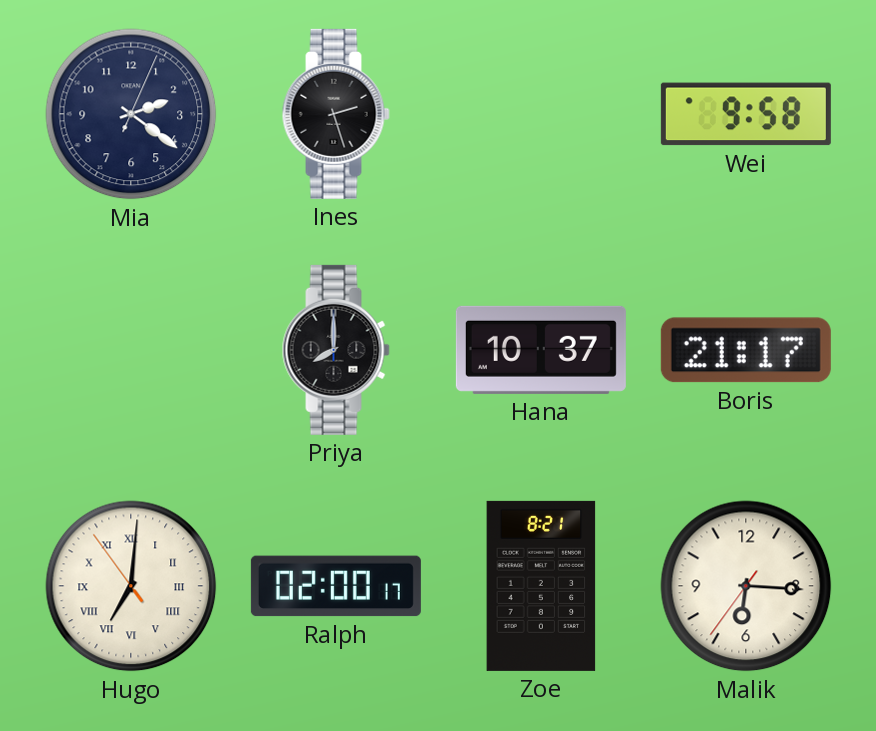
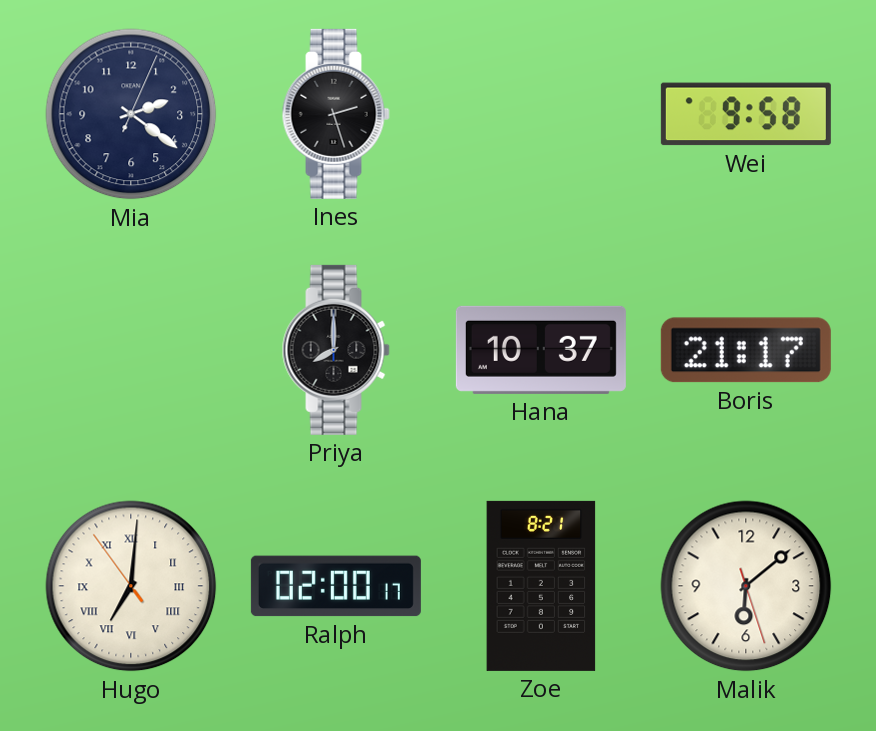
Malik: 6:15 -> 6:08 (746, 586)
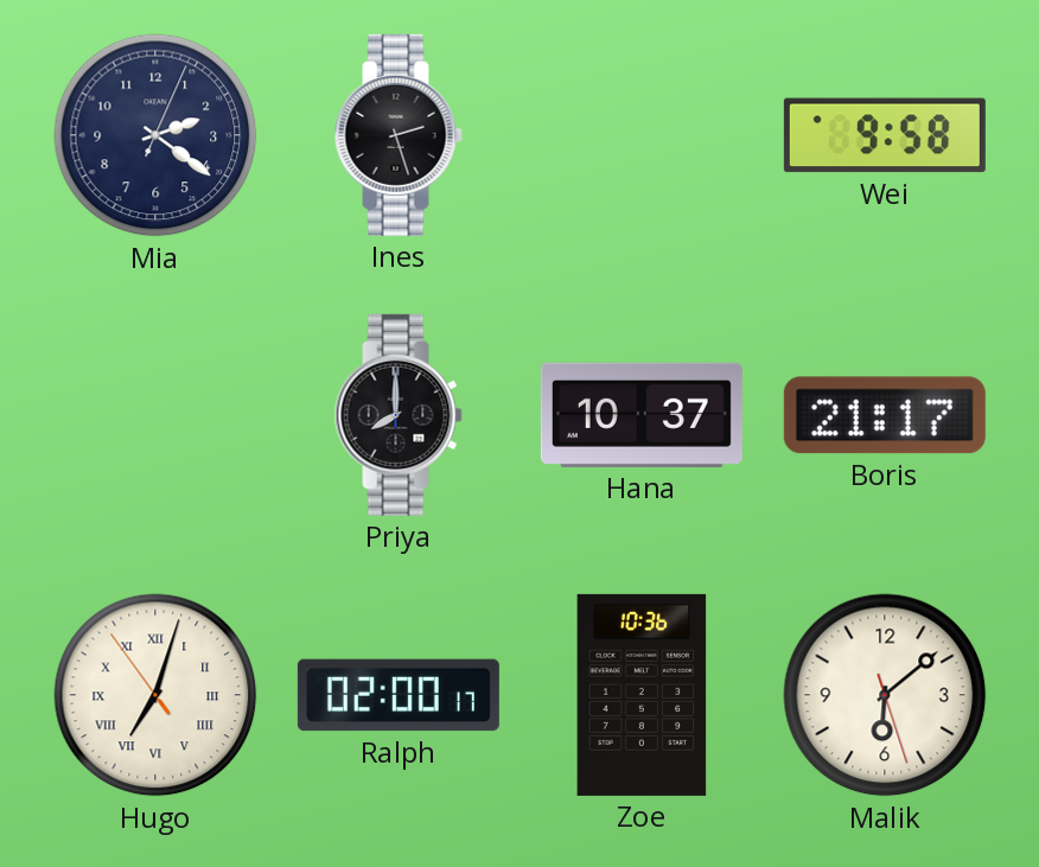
Hugo: 7:00 -> 7:02 (155, 695)
Zoe: 8:21 -> 10:36 (642, 695)
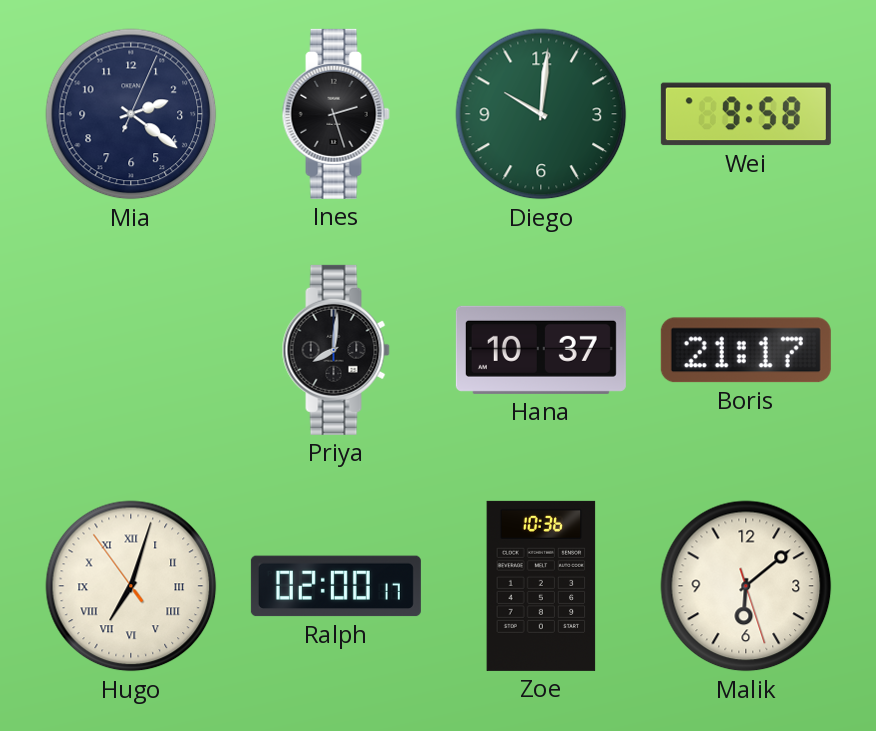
Diego: none -> 10:01 (541, 114)
Priya: 8:00 -> 8:01 (336, 350)
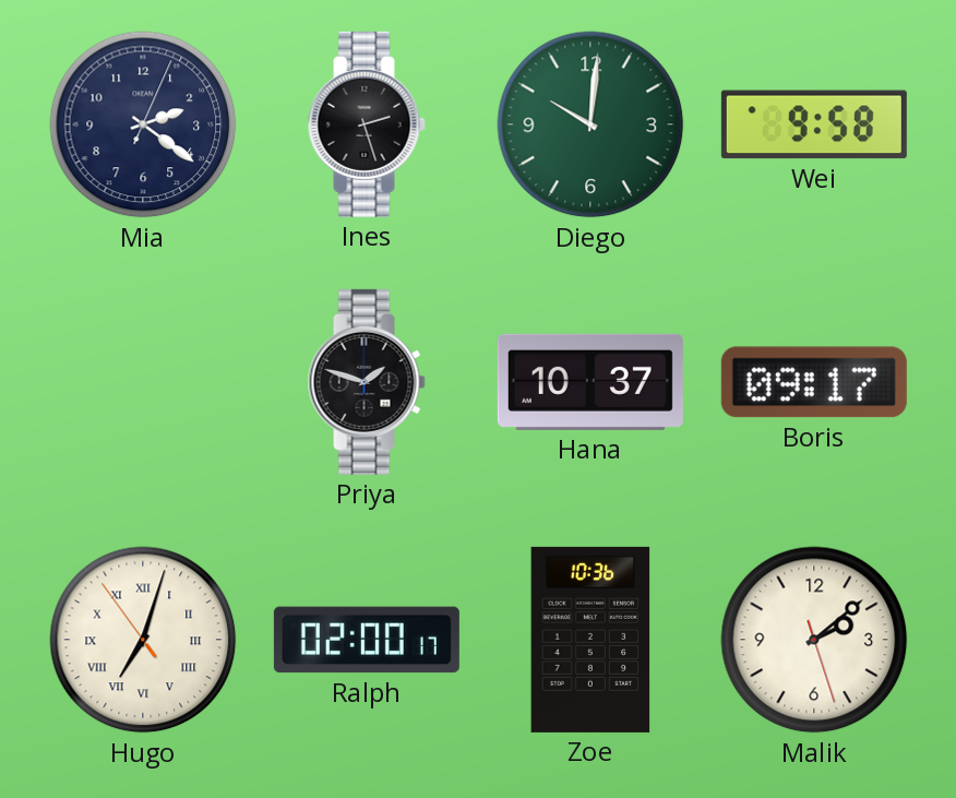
Priya: 8:01 -> 1:48 (367, 382)
Boris: 21:17 -> 09:17 (814, 382)
Malik: 6:08 -> 2:08 (814, 640)
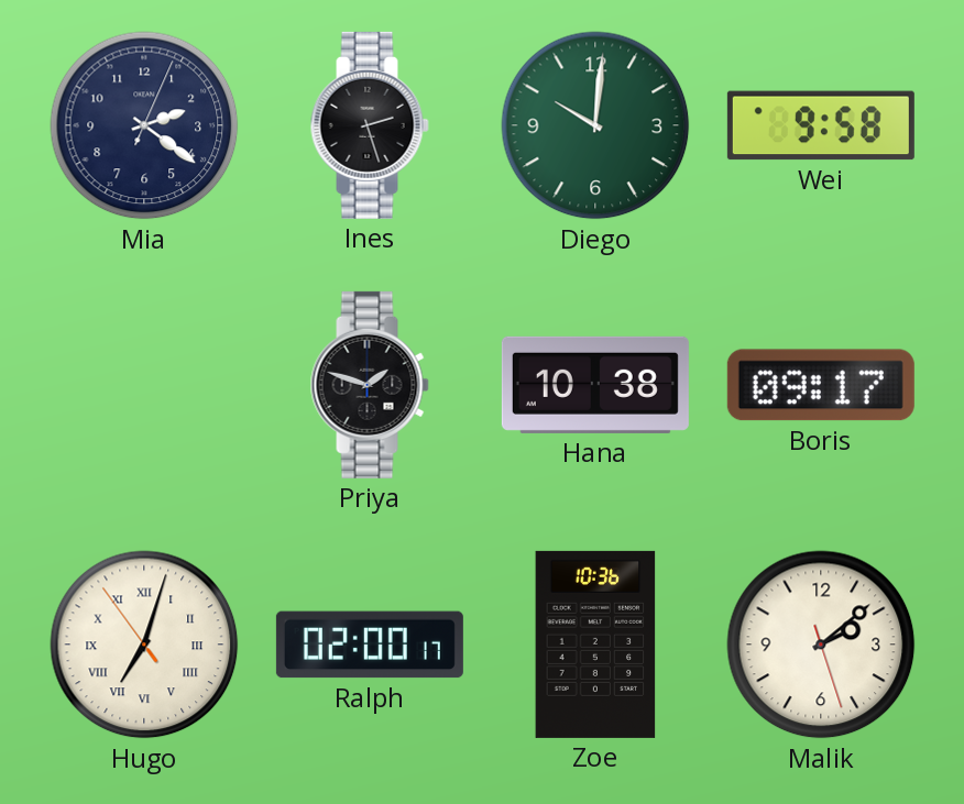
Hana: 10:37 -> 10:38 (595, 385)
